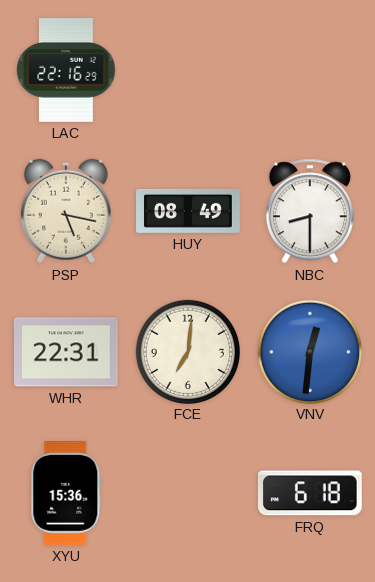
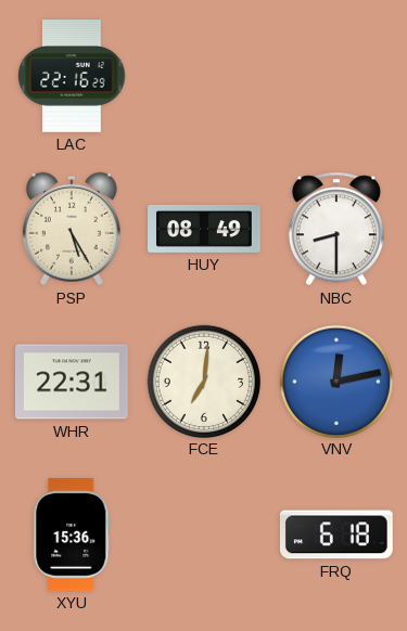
PSP: 5:17 -> 5:25 (72, 229)
VNV: 12:31 -> 12:13 (335, 381)
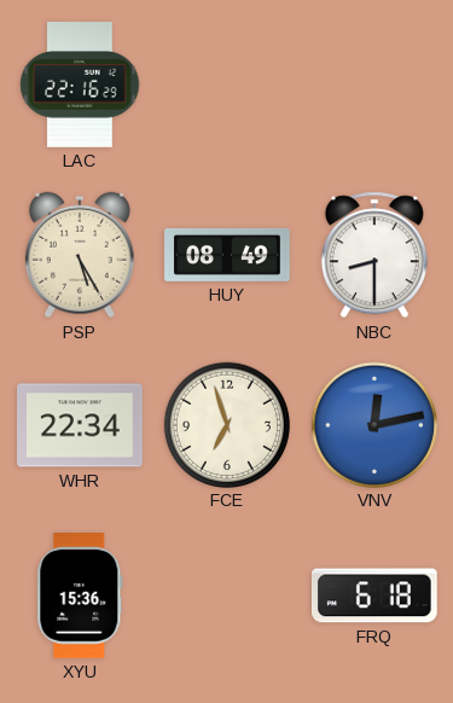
WHR: 22:31 -> 22:34 (81, 425)
FCE: 7:01 -> 6:57 (226, 424)
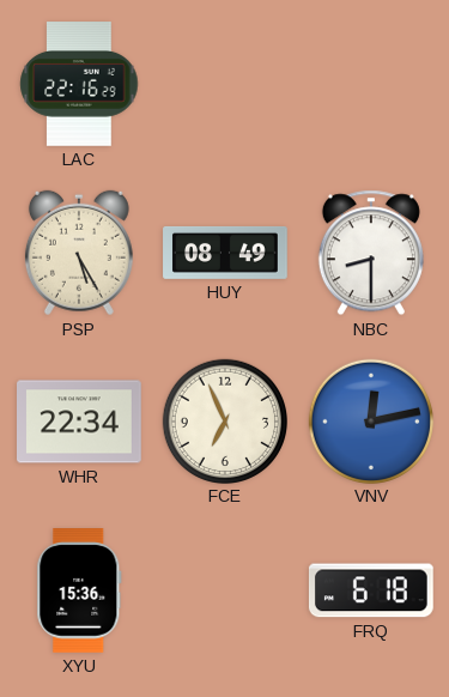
FCE: 6:57 -> 6:56 (224, 420)
